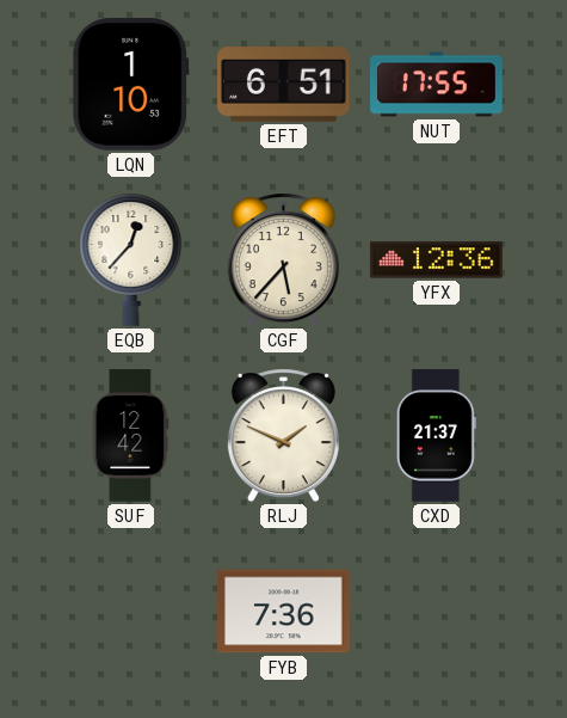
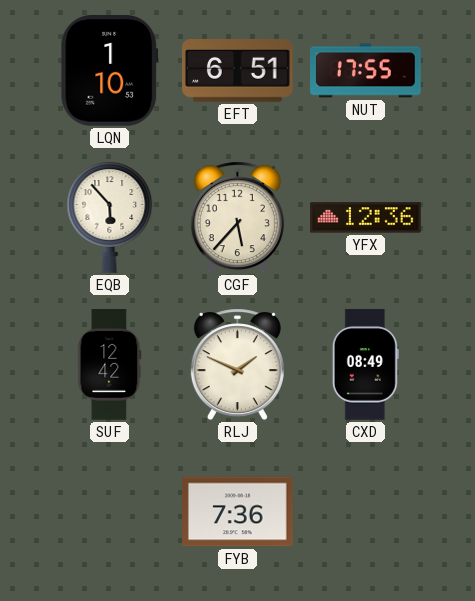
EQB: 12:37 -> 5:53 (110, 217)
CXD: 21:37 -> 08:49 (365, 365)
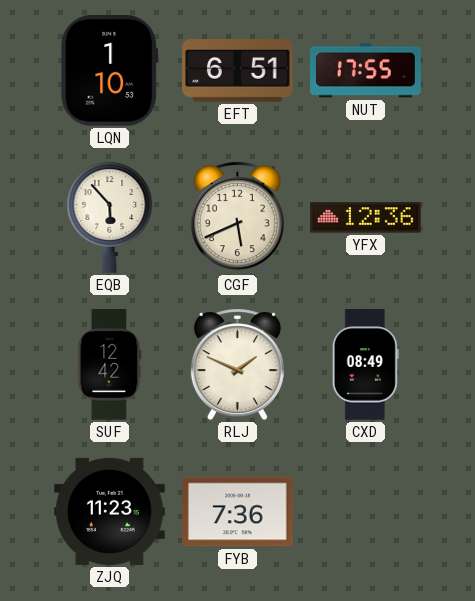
CGF: 5:37 -> 5:41 (237, 218)
ZJQ: none -> 11:23 (110, 511)
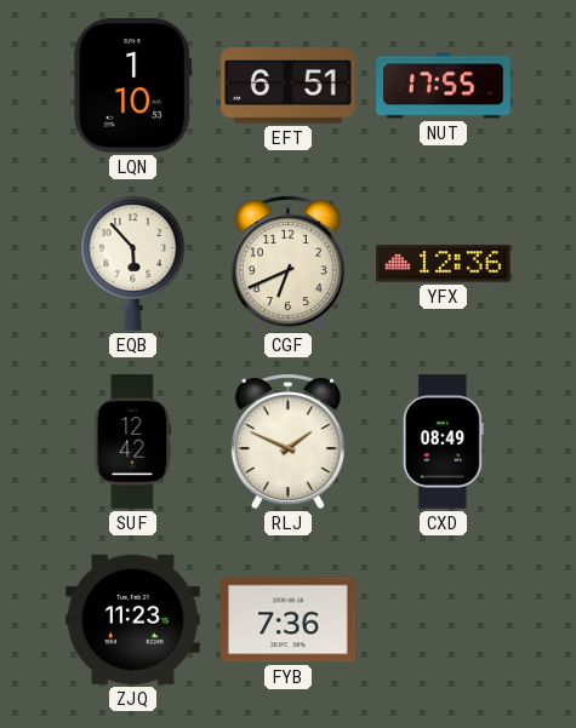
CGF: 5:41 -> 6:41 (287, 264)
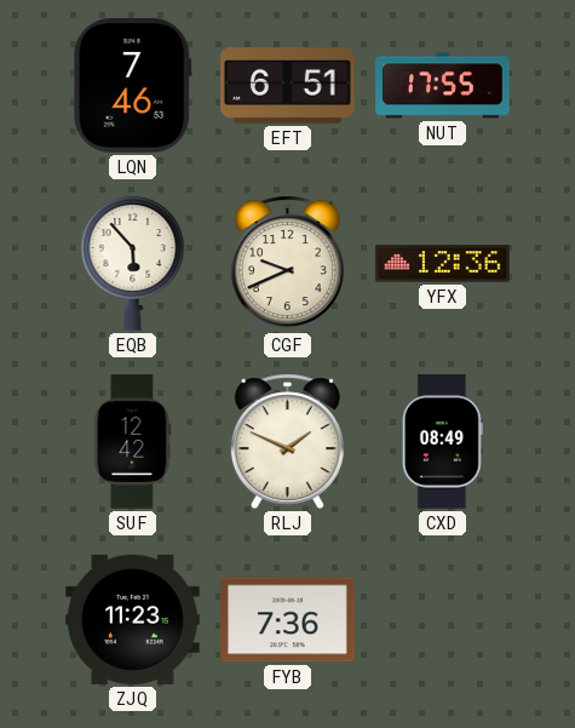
LQN: 1:10 -> 7:46 (133, 86)
CGF: 6:41 -> 9:41 (287, 264)
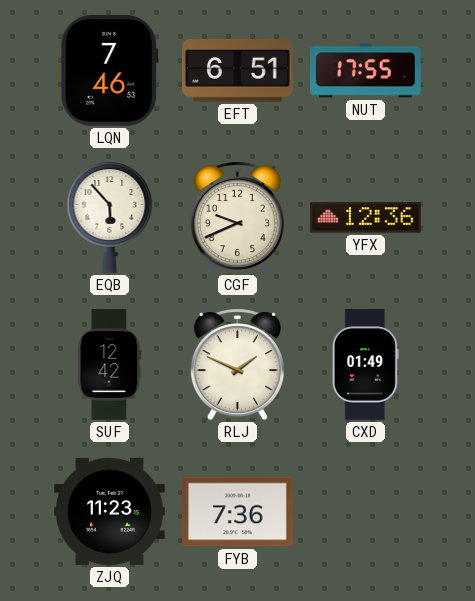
CXD: 08:49 -> 01:49 (365, 365)
